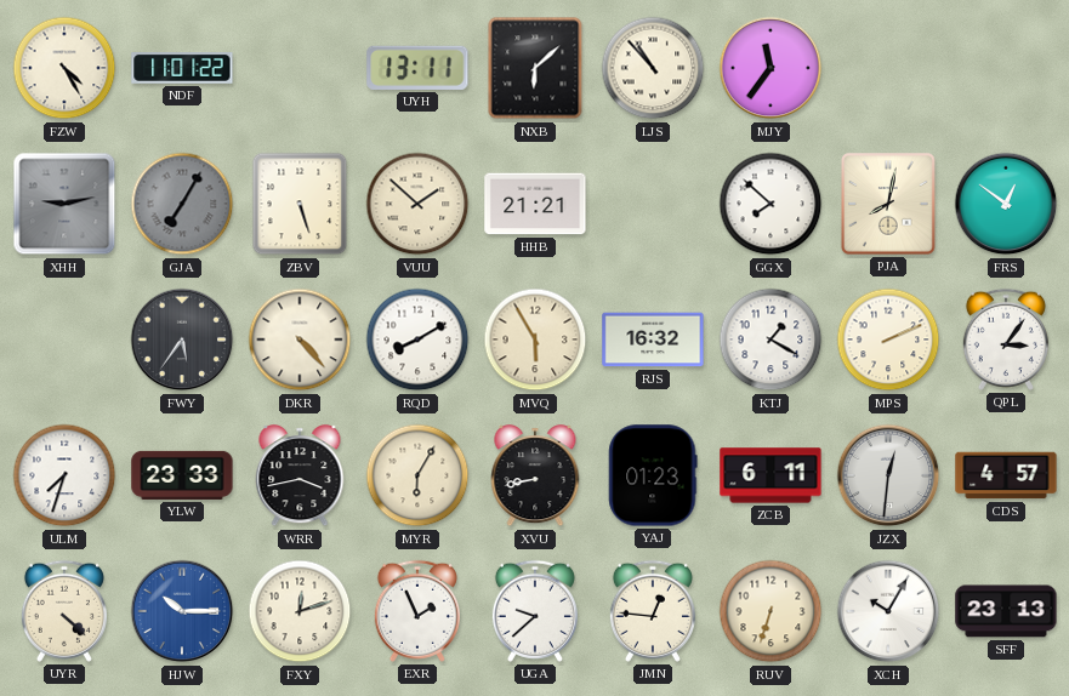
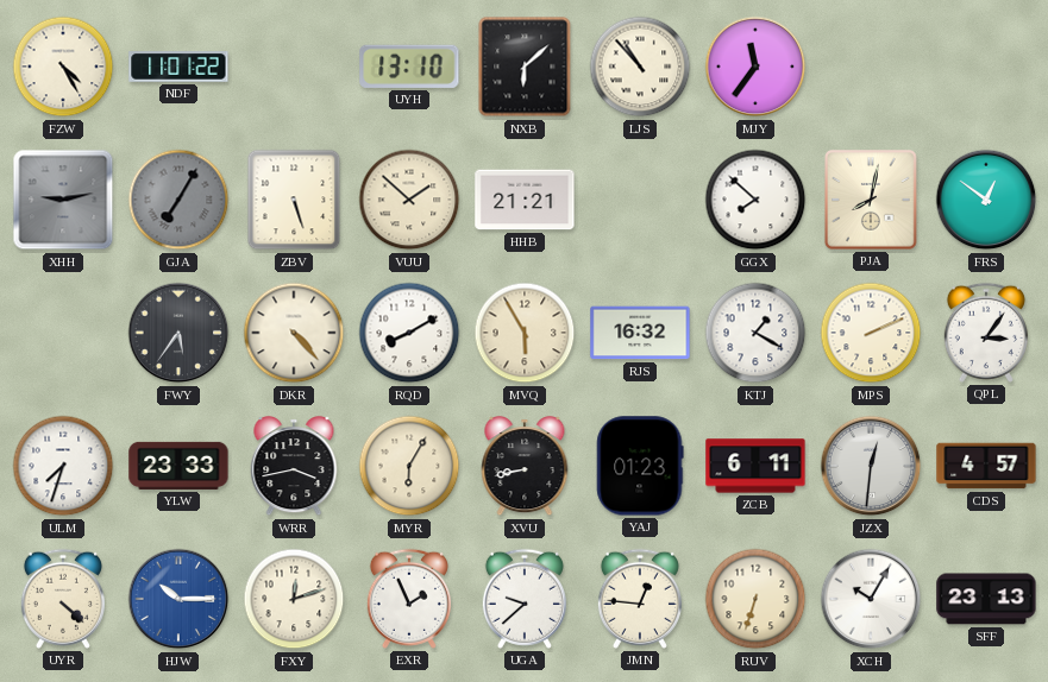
UYH: 13:11 -> 13:10 (409, 67)
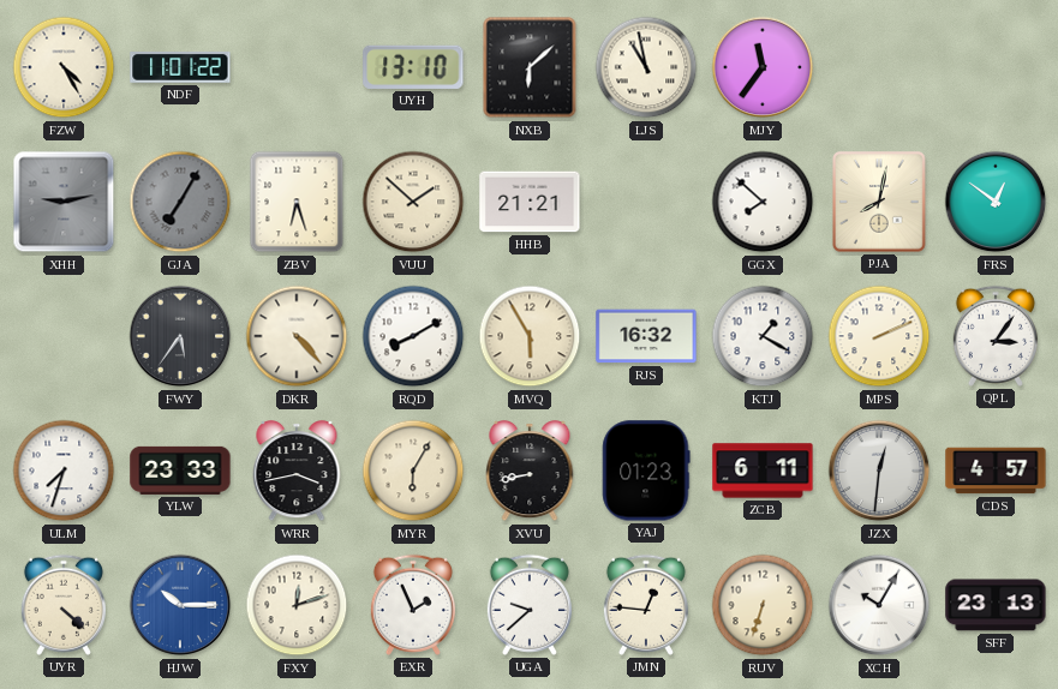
LJS: 10:53 -> 10:58 (646, 67)
ZBV: 5:27 -> 6:27 (297, 202)
